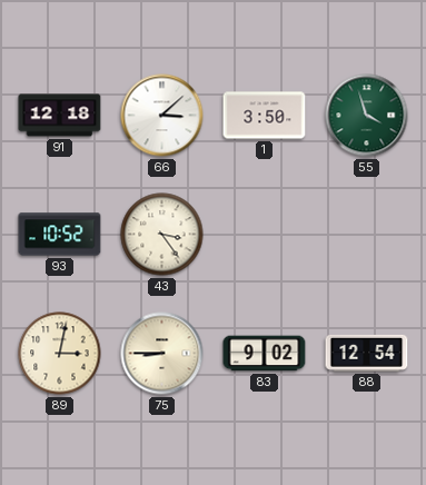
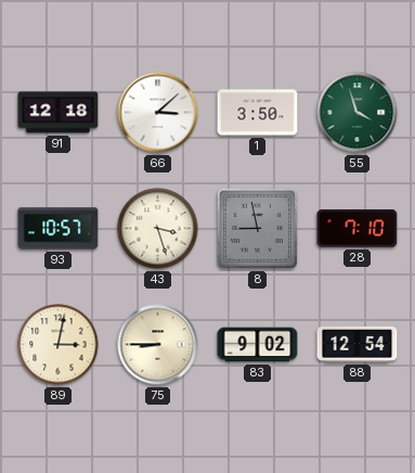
93: 10:52 -> 10:57 (59, 229)
43: 3:24 -> 3:27 (158, 229)
8: none -> 8:58 (257, 228)
28: none -> 7:10 (358, 229)
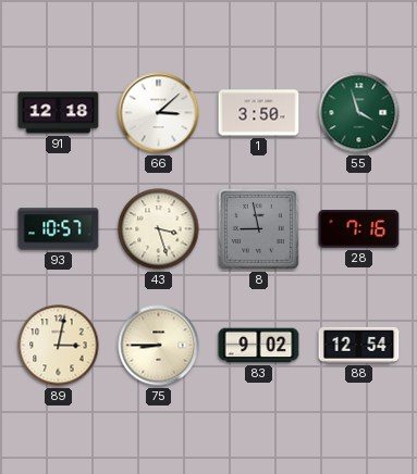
28: 7:10 -> 7:16 (359, 229)
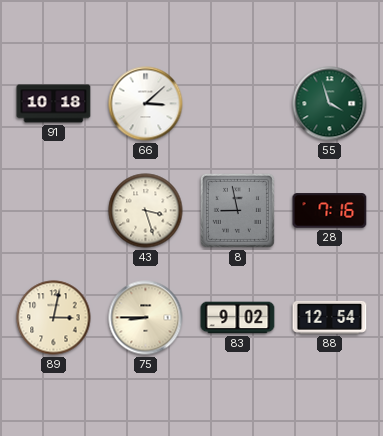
91: 12:18 -> 10:18 (54, 104)
1: 3:50 -> none (259, 113)
93: 10:57 -> none (59, 229)
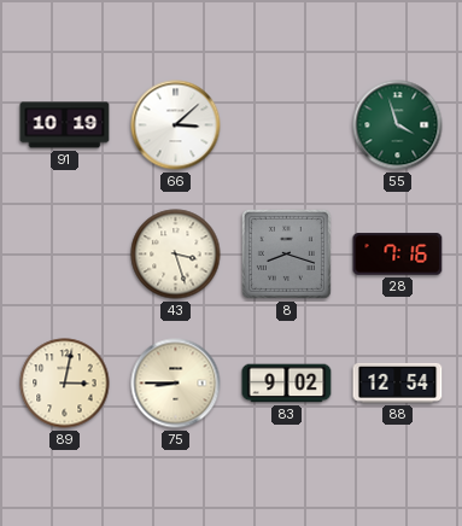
91: 10:18 -> 10:19 (65, 125)
8: 8:58 -> 8:18 (286, 253)
